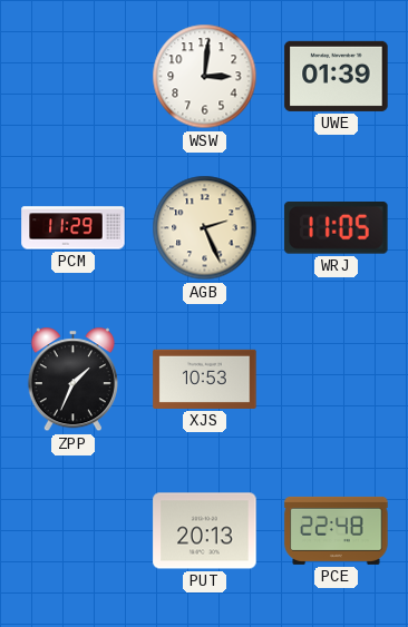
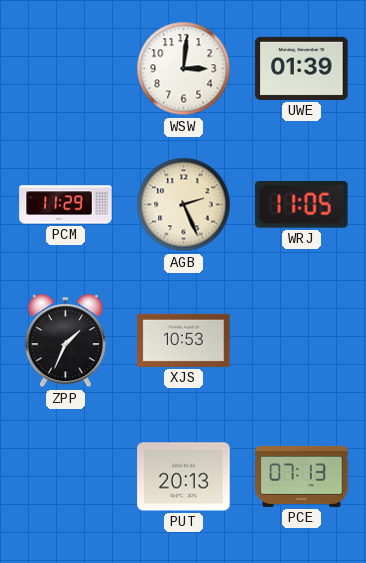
PCE: 22:48 -> 07:13 (302, 476)
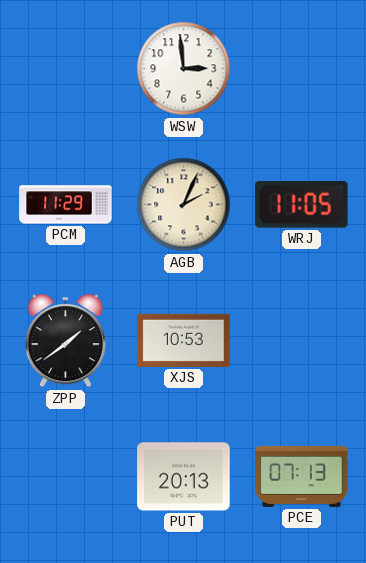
WSW: 3:01 -> 2:59 (184, 69)
UWE: 01:39 -> none (302, 68)
AGB: 2:26 -> 2:04 (184, 205)
ZPP: 1:34 -> 1:39 (65, 341)
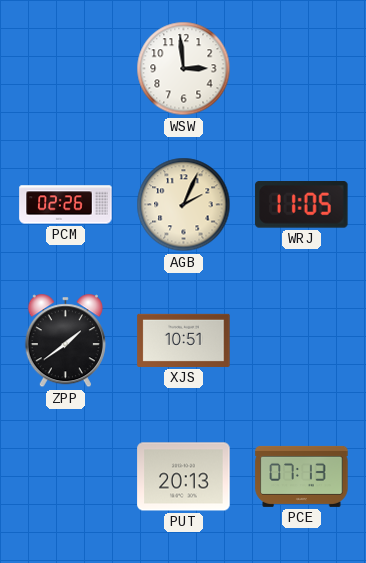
PCM: 11:29 -> 02:26 (66, 205)
XJS: 10:53 -> 10:51 (184, 340)
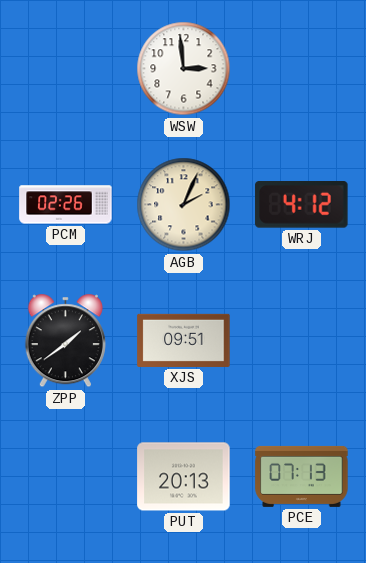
WRJ: 11:05 -> 4:12 (302, 205)
XJS: 10:51 -> 09:51 (184, 340)
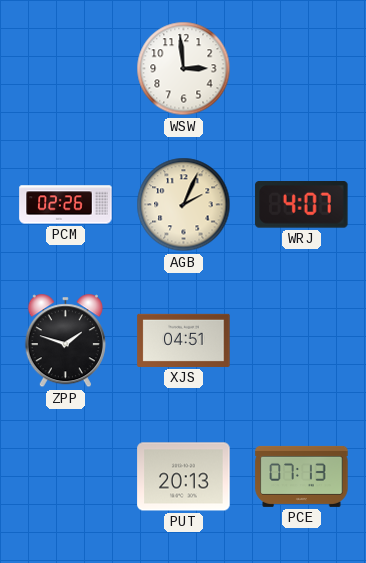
WRJ: 4:12 -> 4:07 (302, 205)
ZPP: 1:39 -> 1:48 (65, 341)
XJS: 09:51 -> 04:51 (184, 340)
